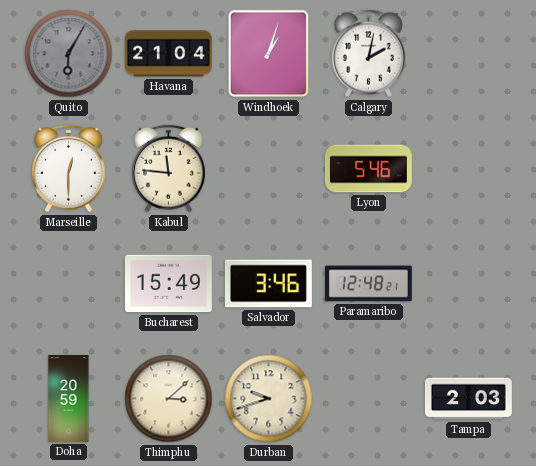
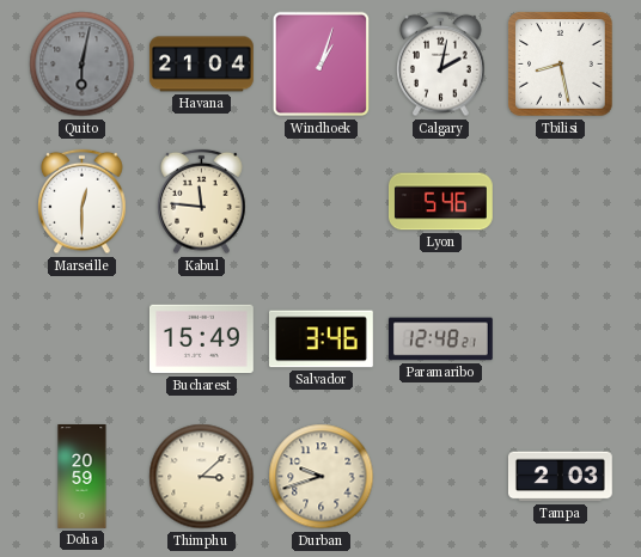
Quito: 6:05 -> 6:02 (83, 65)
Tbilisi: none -> 8:28 (561, 65)
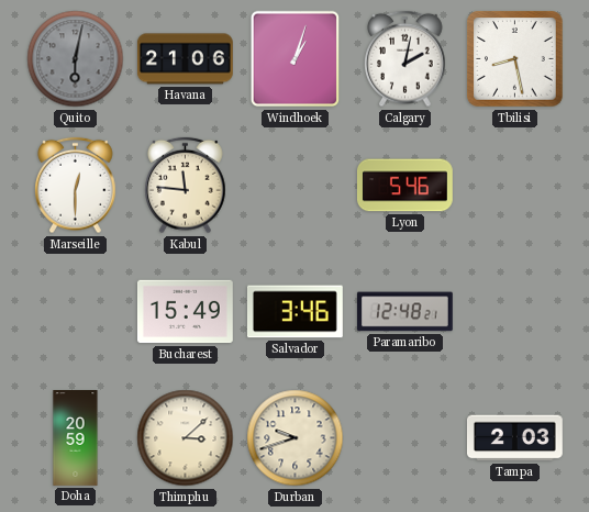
Havana: 21:04 -> 21:06 (185, 59)
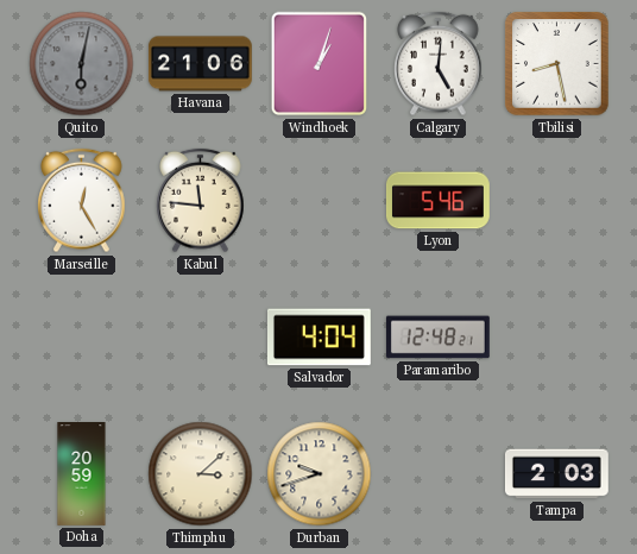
Calgary: 2:02 -> 5:01 (439, 64)
Marseille: 12:30 -> 12:25 (82, 201)
Bucharest: 15:49 -> none (185, 312)
Salvador: 3:46 -> 4:04 (318, 338)
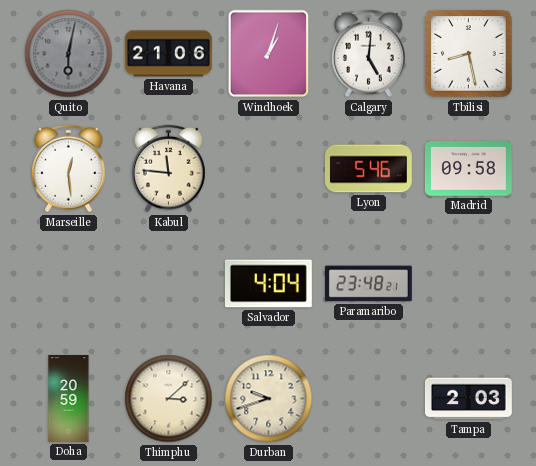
Marseille: 12:25 -> 12:29 (69, 169)
Madrid: none -> 09:58 (468, 169)
Paramaribo: 12:48 -> 23:48 (368, 284)
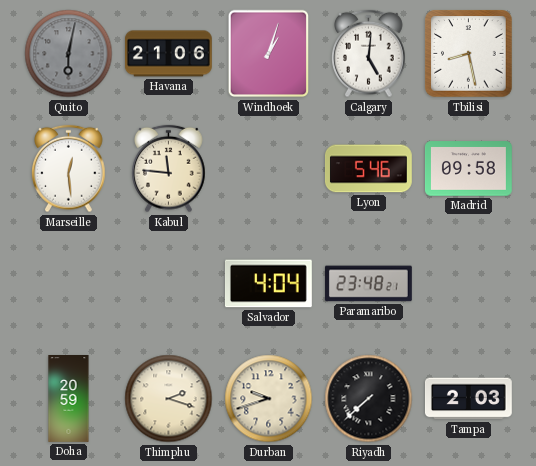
Thimphu: 3:08 -> 2:18 (169, 399)
Riyadh: none -> 7:38 (369, 399)
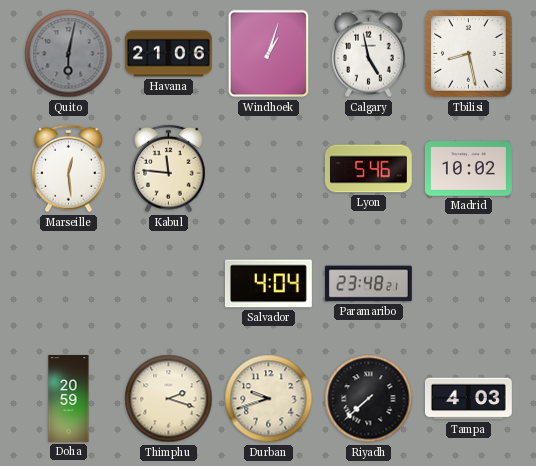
Calgary: 5:01 -> 4:58 (369, 54)
Madrid: 09:58 -> 10:02 (468, 169)
Tampa: 2:03 -> 4:03 (468, 399)
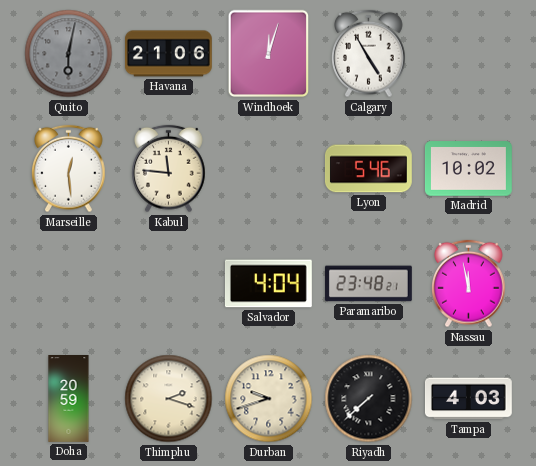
Windhoek: 1:03 -> 12:03 (269, 54)
Calgary: 4:58 -> 4:55 (369, 54)
Tbilisi: 8:28 -> none (469, 54)
Nassau: none -> 11:58 (469, 284)
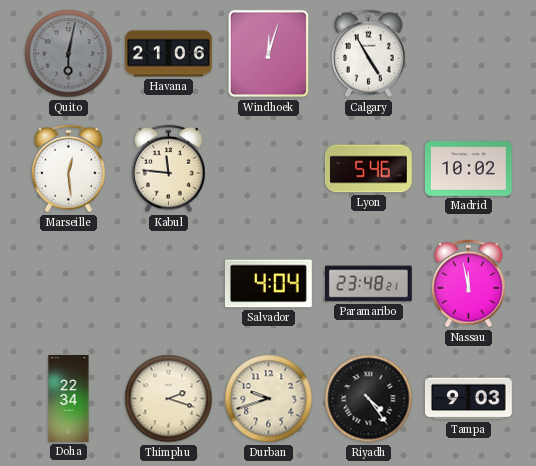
Doha: 20:59 -> 22:34 (69, 399)
Riyadh: 7:38 -> 4:24 (369, 399)
Tampa: 4:03 -> 9:03 (468, 399)
